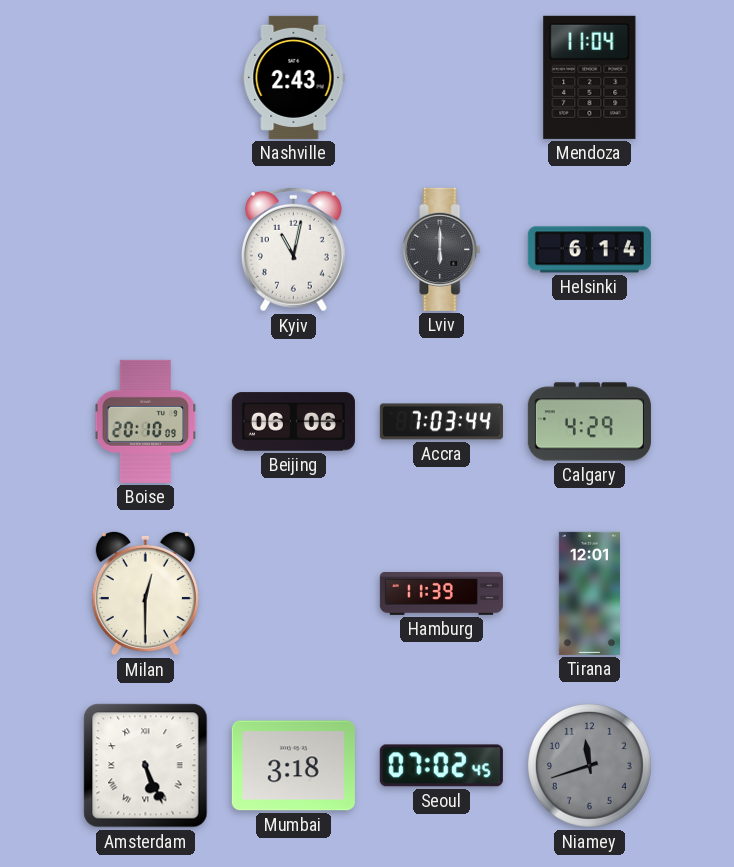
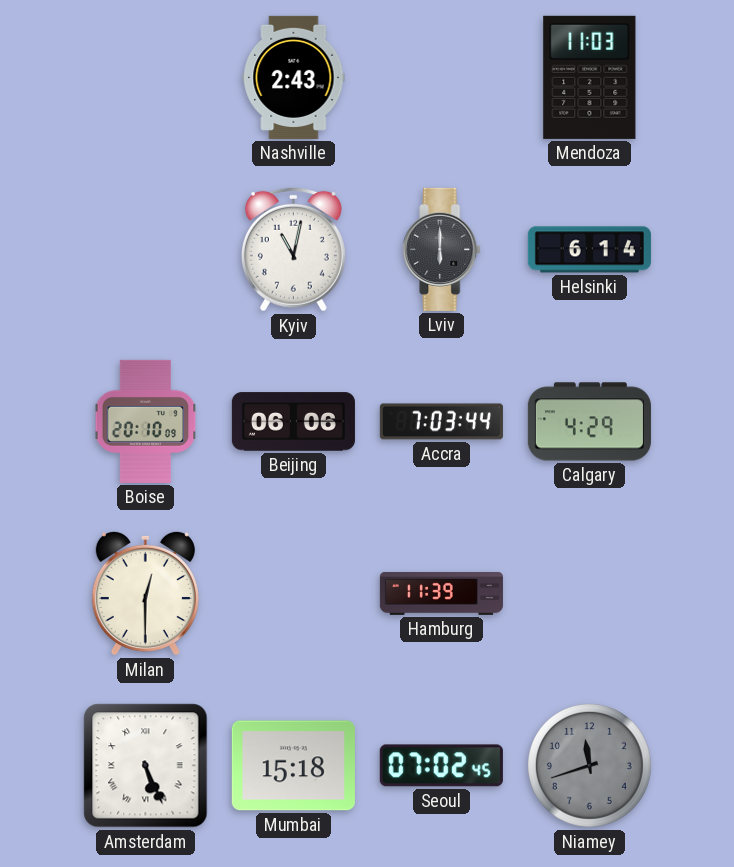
Mendoza: 11:04 -> 11:03 (590, 77)
Tirana: 12:01 -> none (589, 593)
Mumbai: 3:18 -> 15:18 (293, 766)
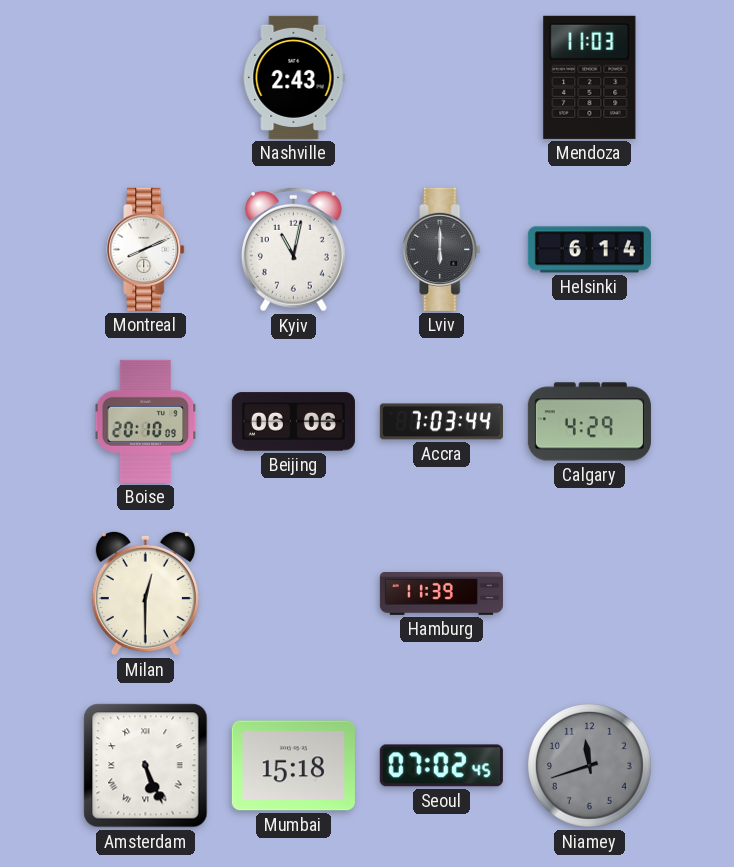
Montreal: none -> 8:11 (146, 249)
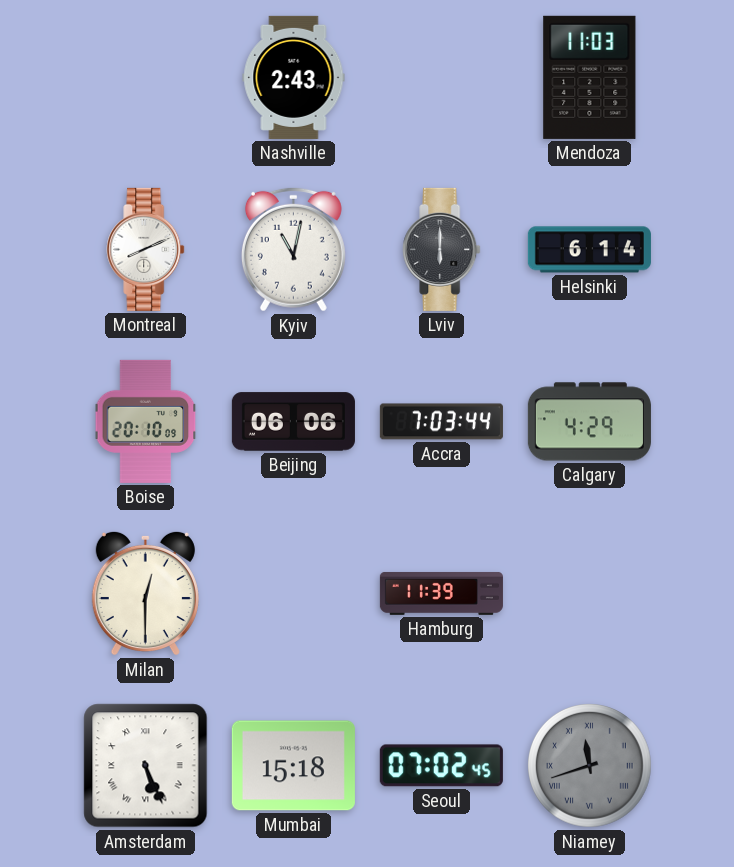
Niamey numerals: Arabic -> Roman (590, 766)
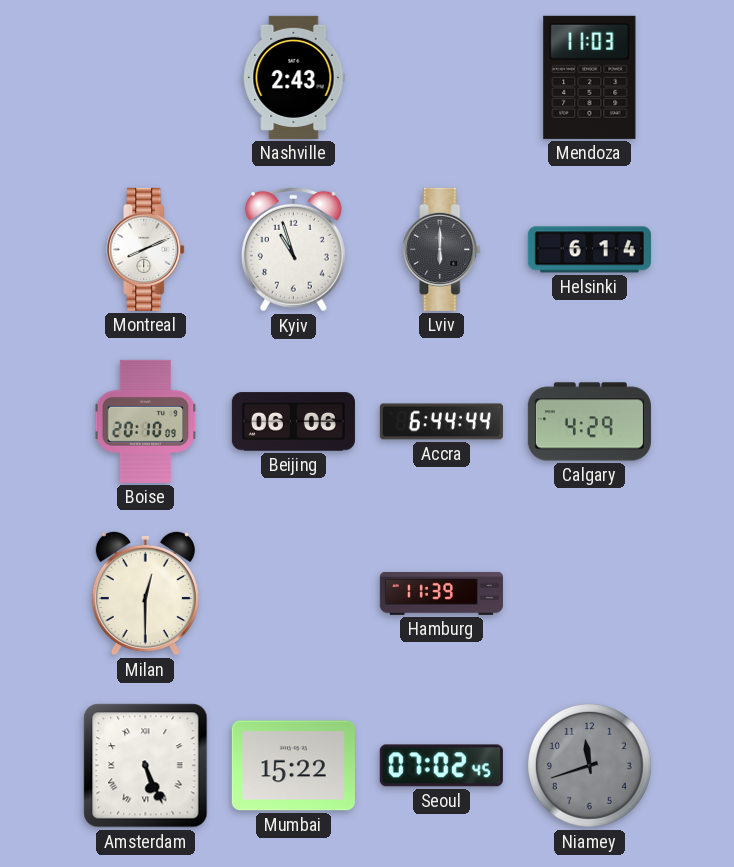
Kyiv: 11:02 -> 10:57 (293, 249)
Accra: 7:03 -> 6:44 (441, 422)
Mumbai: 15:18 -> 15:22 (293, 766)
Niamey numerals: Roman -> Arabic (590, 766)
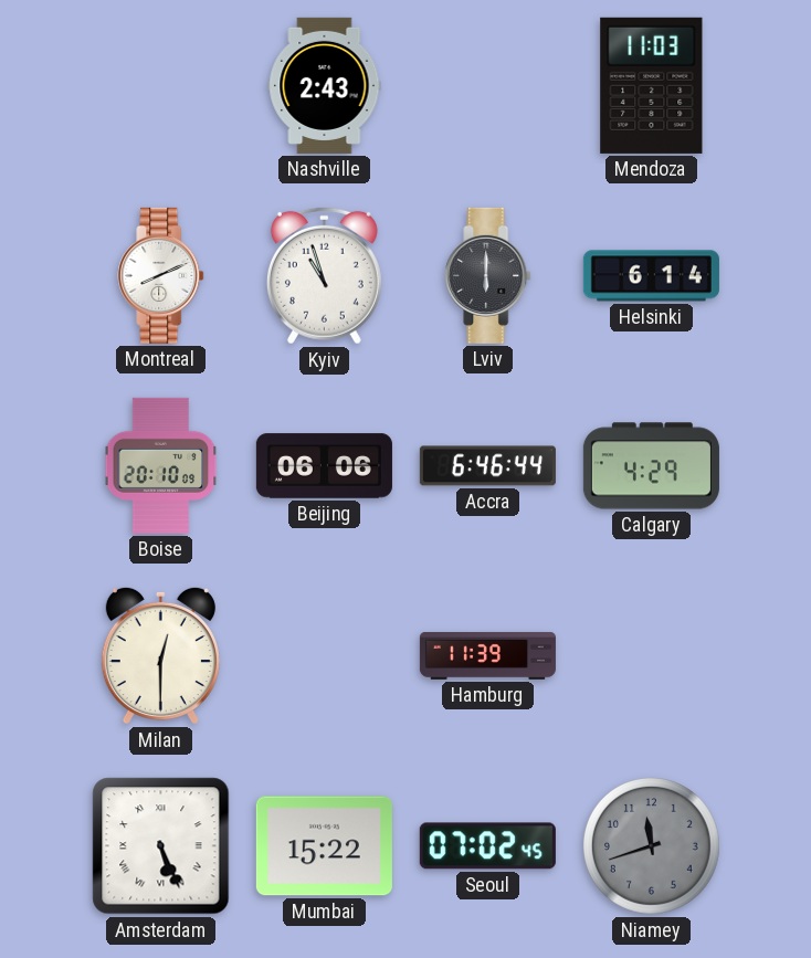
Accra: 6:44 -> 6:46 (487, 466)
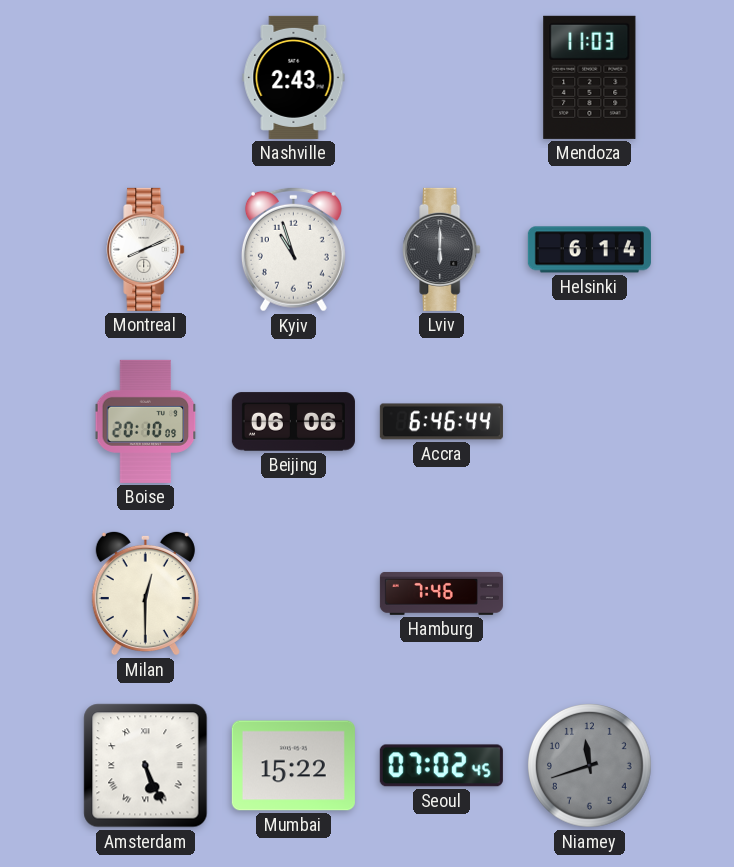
Calgary: 4:29 -> none (651, 466)
Hamburg: 11:39 -> 7:46 (441, 593)
